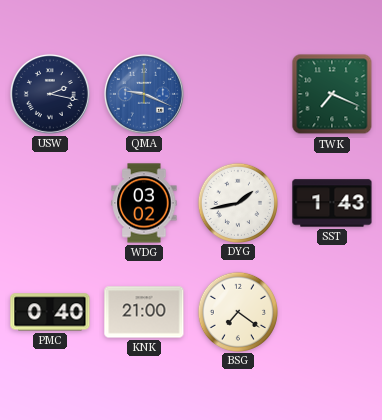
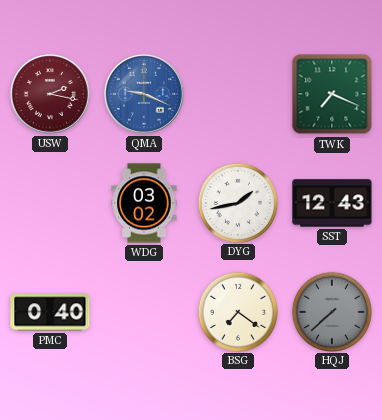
USW dial: navy -> burgundy (50, 94)
SST: 1:43 -> 12:43 (332, 203)
KNK: 21:00 -> none (144, 312)
HQJ: none -> 7:38 (331, 311)
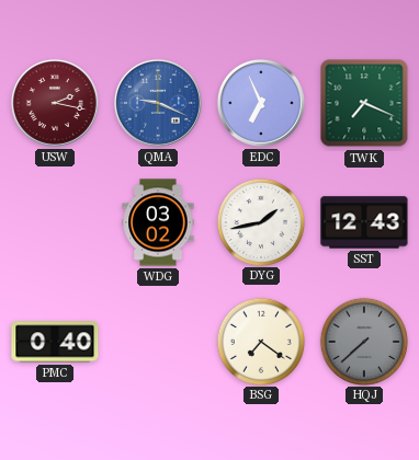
EDC: none -> 6:56 (261, 103)
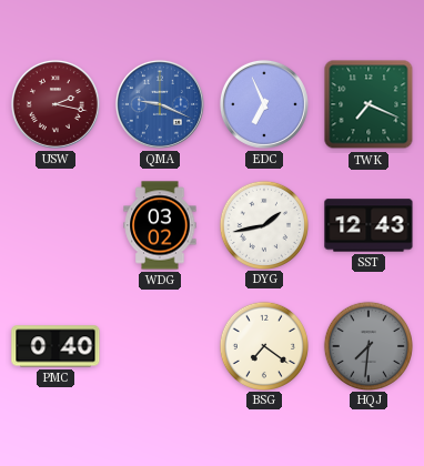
HQJ: 7:38 -> 7:31 (367, 345)
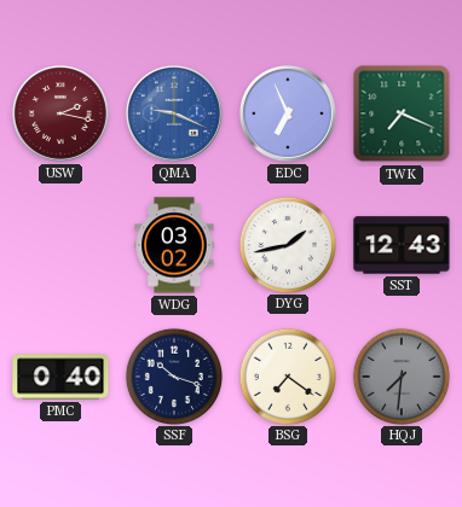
SSF: none -> 10:18 (173, 375)
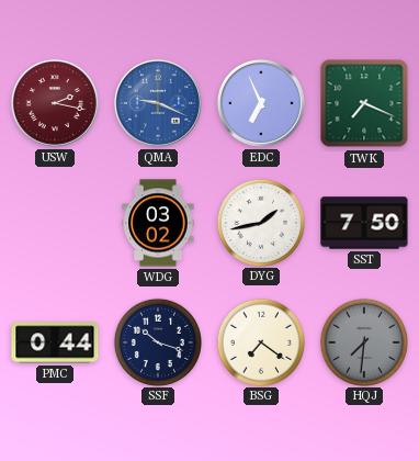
SST: 12:43 -> 7:50 (364, 223)
PMC: 0:40 -> 0:44 (55, 342)
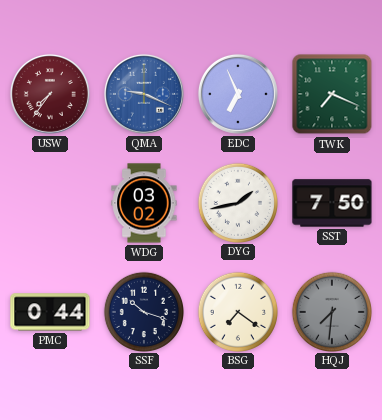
USW: 2:17 -> 7:36 (50, 94)
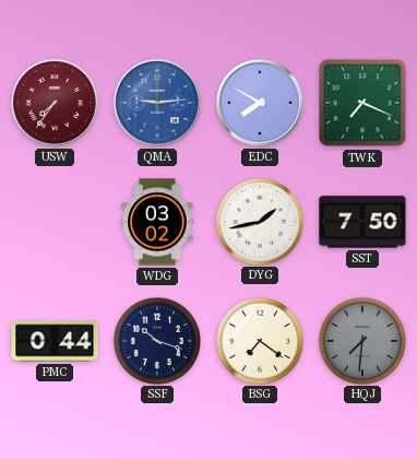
QMA: 9:19 -> 9:14 (157, 103)
EDC: 6:56 -> 7:50 (260, 103)
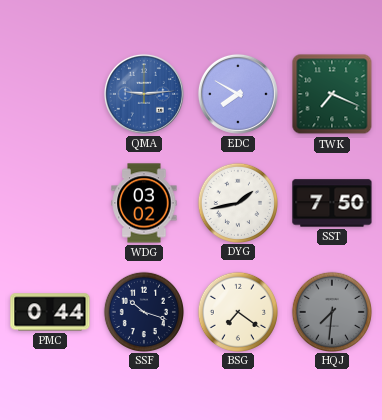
USW: 7:36 -> none (55, 103)
